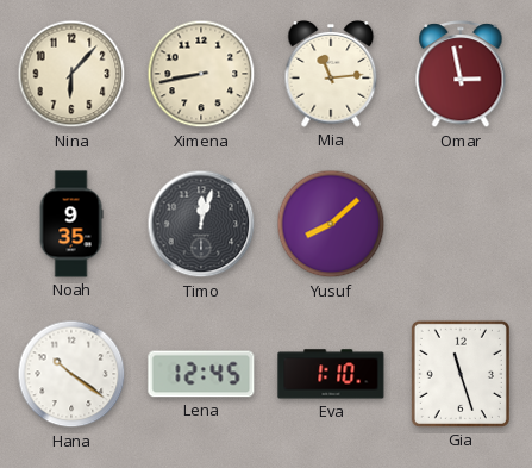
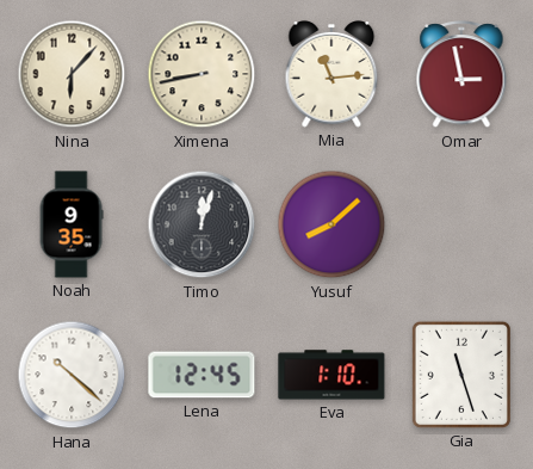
Hana: 10:21 -> 10:22 (72, 375)
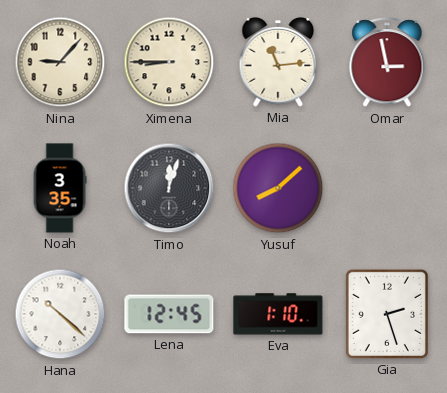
Nina: 6:07 -> 9:07 (60, 62)
Ximena: 8:43 -> 8:45 (169, 62)
Noah: 9:35 -> 3:35 (60, 188)
Gia: 11:27 -> 2:27 (387, 314)
